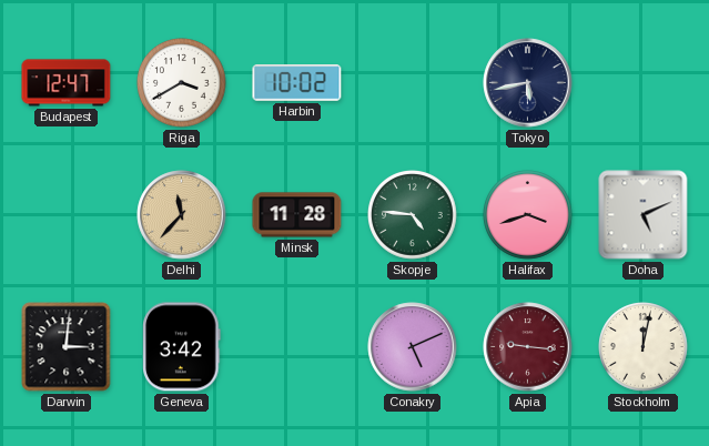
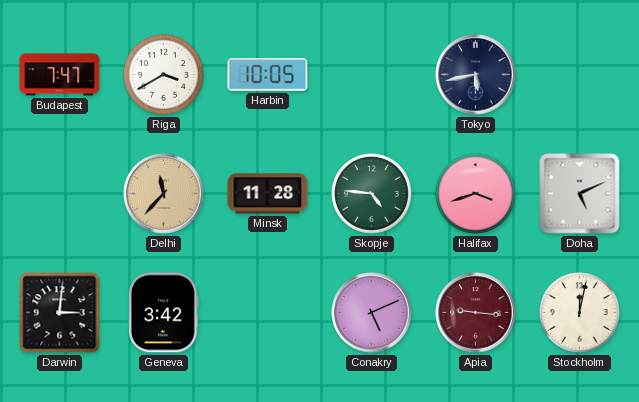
Budapest: 12:47 -> 7:47 (60, 75)
Harbin: 10:02 -> 10:05 (268, 75)
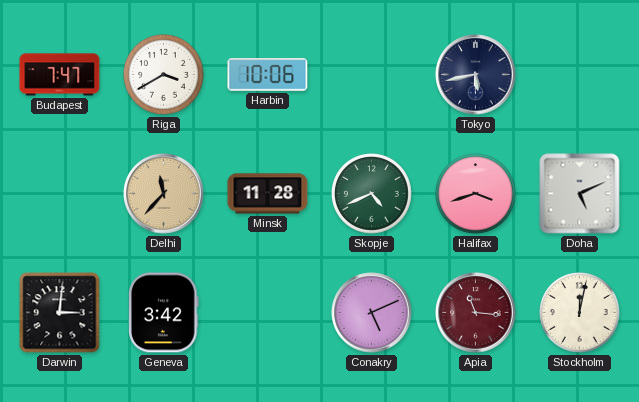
Harbin: 10:05 -> 10:06 (268, 75)
Skopje: 4:46 -> 4:41 (372, 194)
Apia: 9:16 -> 11:16 (476, 313)
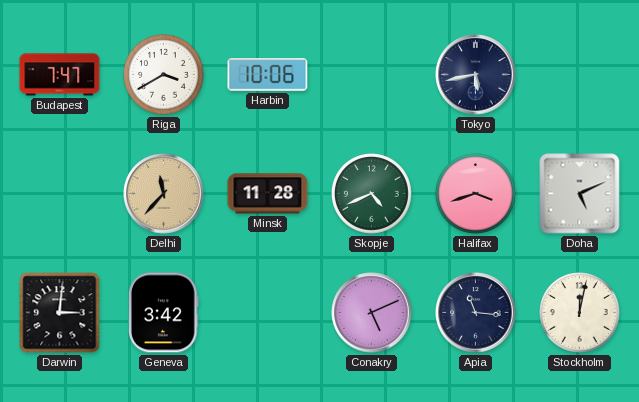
Apia dial: burgundy -> navy (476, 313)
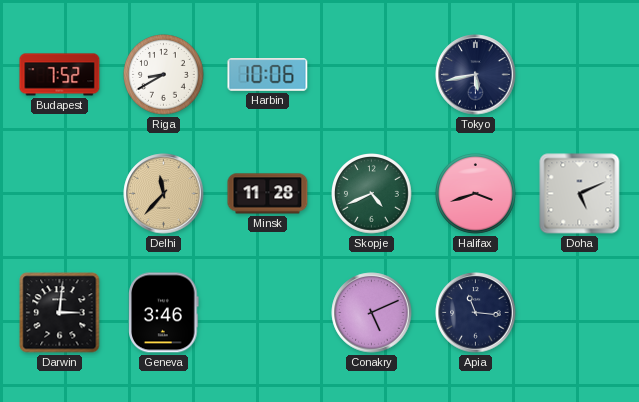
Budapest: 7:47 -> 7:52 (60, 75)
Riga: 3:40 -> 8:40 (164, 75)
Geneva: 3:42 -> 3:46 (164, 313)
Stockholm: 12:02 -> none (580, 313)
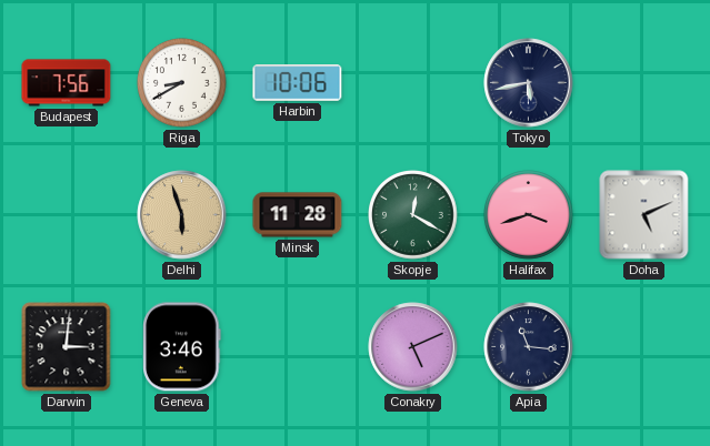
Budapest: 7:52 -> 7:56 (67, 83)
Delhi: 11:37 -> 5:57 (182, 215)
Skopje: 4:41 -> 12:20 (413, 215)
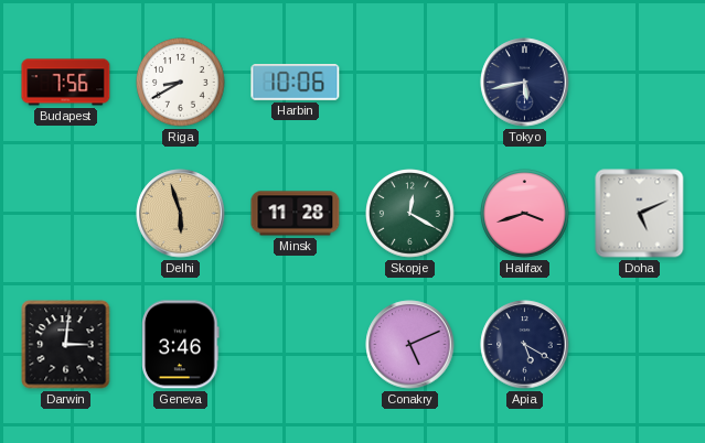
Apia: 11:16 -> 5:20 (525, 345)
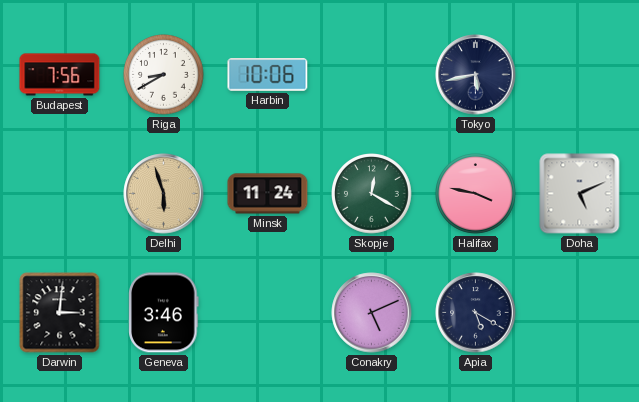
Minsk: 11:28 -> 11:24 (268, 194)
Halifax: 3:42 -> 3:47 (476, 194)
